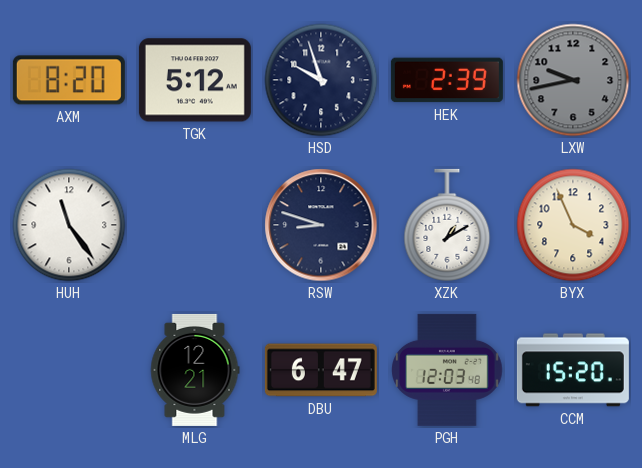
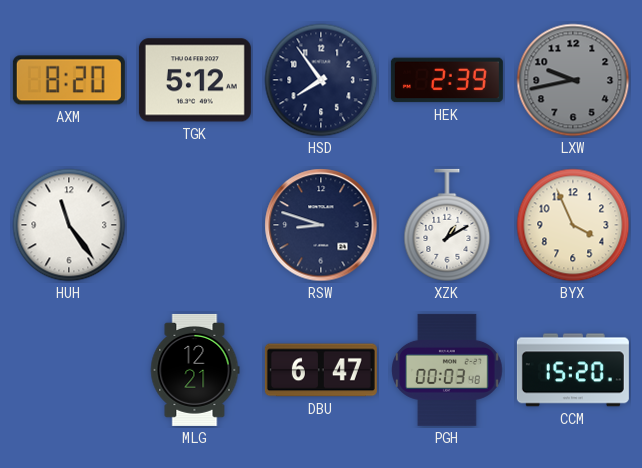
HSD: 9:57 -> 7:54 (321, 80)
PGH: 12:03 -> 00:03 (447, 370)
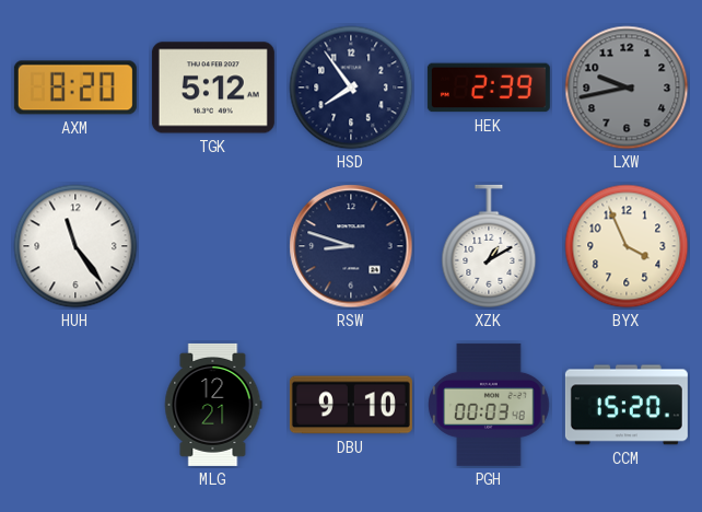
DBU: 6:47 -> 9:10 (351, 405)
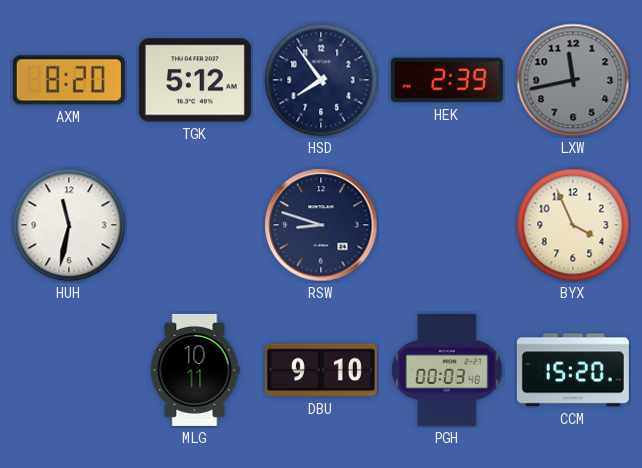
LXW: 9:43 -> 11:43 (573, 80)
HUH: 11:24 -> 11:32 (69, 225)
XZK: 1:10 -> none (489, 246)
MLG: 12:21 -> 10:11 (195, 370)
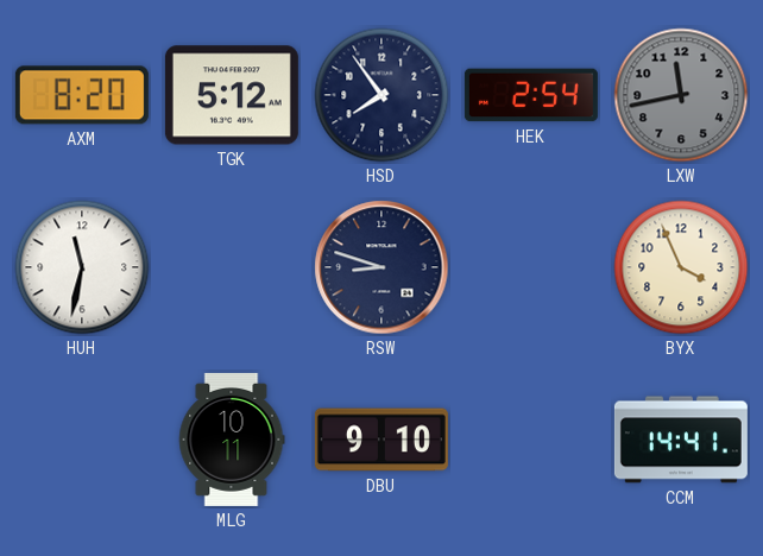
HEK: 2:39 -> 2:54 (531, 95)
PGH: 00:03 -> none (447, 370)
CCM: 15:20 -> 14:41 (681, 440)
